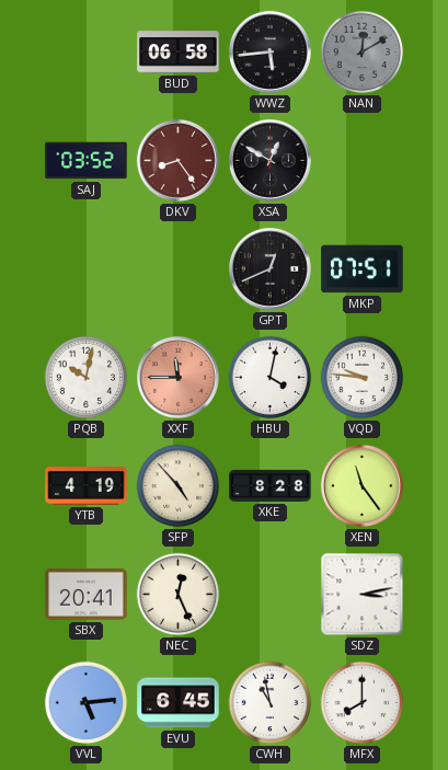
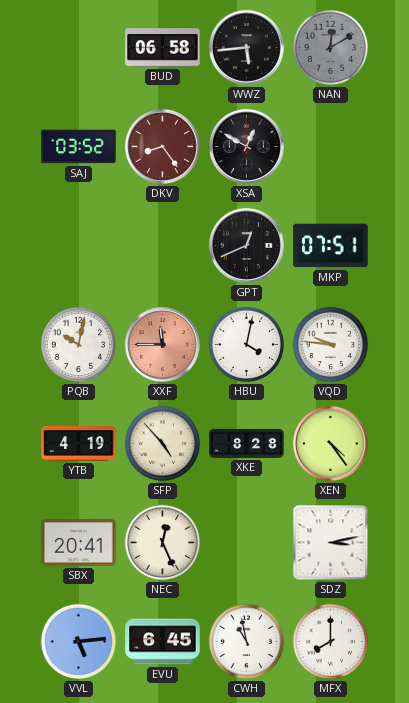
XEN: 11:24 -> 4:24 (330, 443)
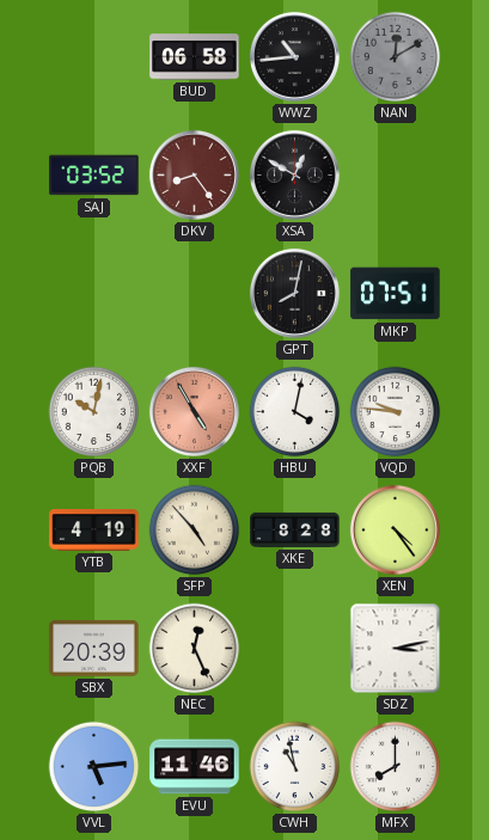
WWZ: 5:44 -> 10:44 (294, 56)
GPT: 12:41 -> 8:02 (294, 293)
XXF: 11:45 -> 4:55 (194, 411)
SBX: 20:41 -> 20:39 (94, 648)
EVU: 6:45 -> 11:46 (195, 767)
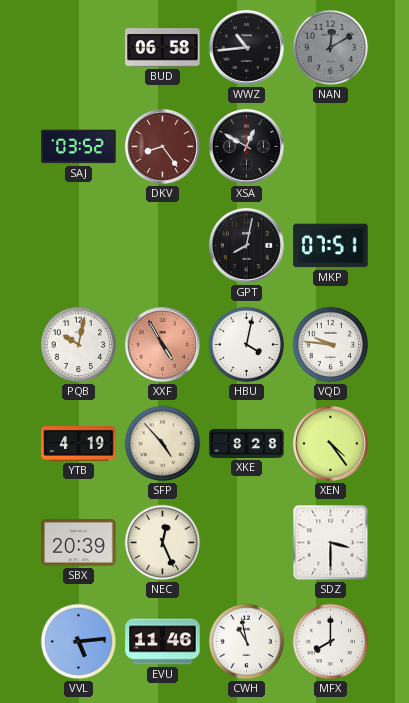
SDZ: 3:13 -> 3:30 (331, 543)
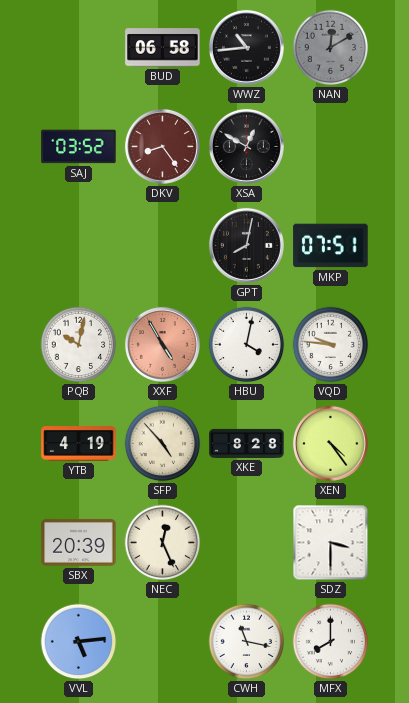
EVU: 11:46 -> none (163, 642)
CWH: 10:58 -> 11:17 (247, 642)
